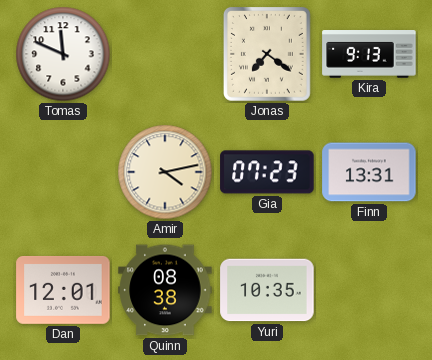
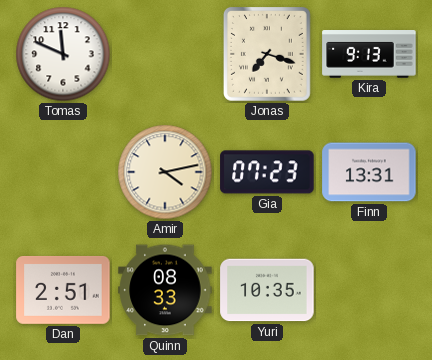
Jonas: 7:21 -> 7:18 (267, 55)
Dan: 12:01 -> 2:51 (63, 290)
Quinn: 08:38 -> 08:33 (165, 290)
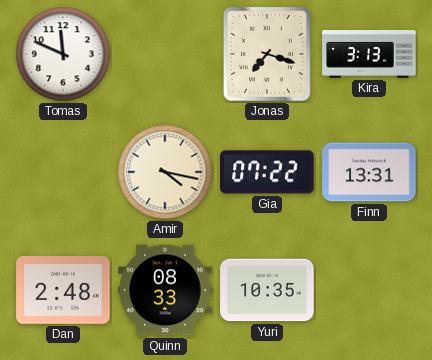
Kira: 9:13 -> 3:13 (369, 55)
Amir: 4:13 -> 4:17 (165, 172)
Gia: 07:23 -> 07:22 (267, 172)
Dan: 2:51 -> 2:48 (63, 290)
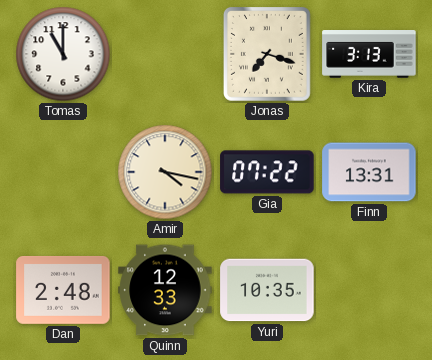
Tomas: 11:49 -> 11:00 (63, 54)
Quinn: 08:33 -> 12:33 (165, 290)
